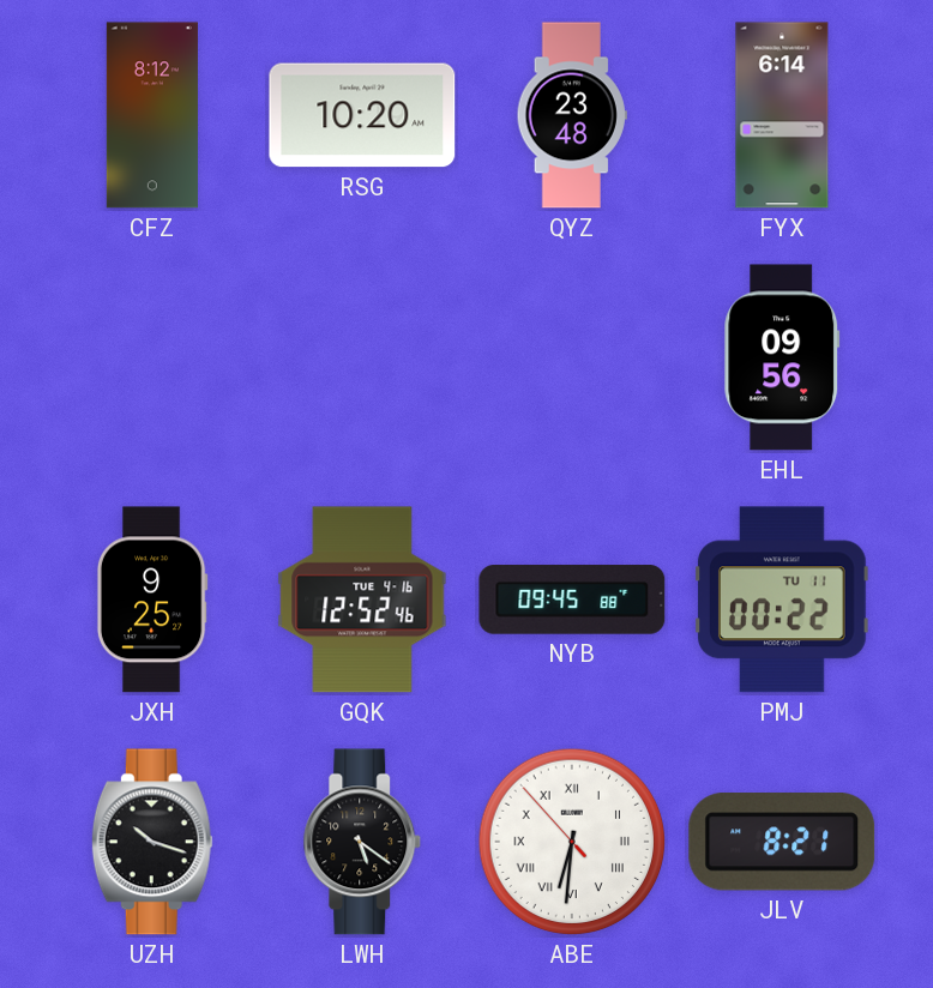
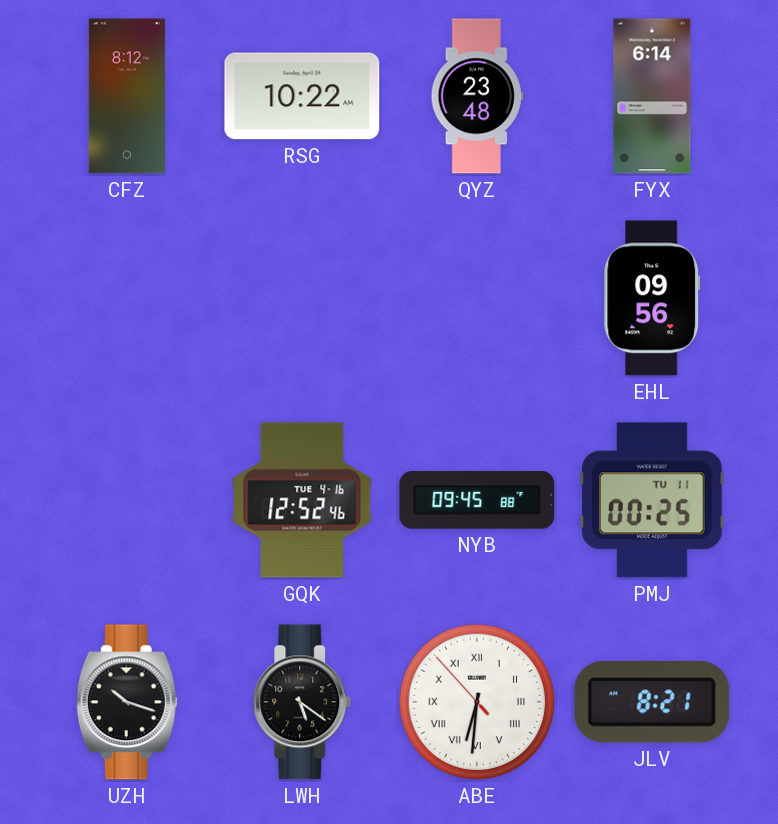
RSG: 10:20 -> 10:22 (302, 96)
JXH: 9:25 -> none (152, 600)
PMJ: 00:22 -> 00:25 (652, 500)
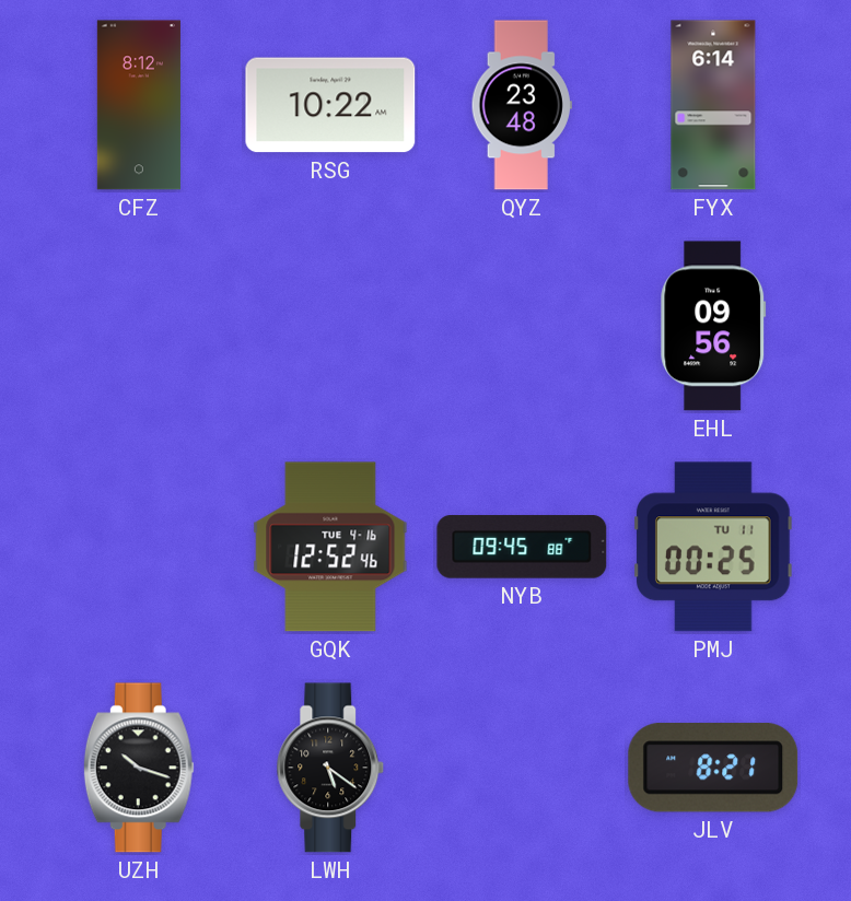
ABE: 6:30 -> none (477, 702)
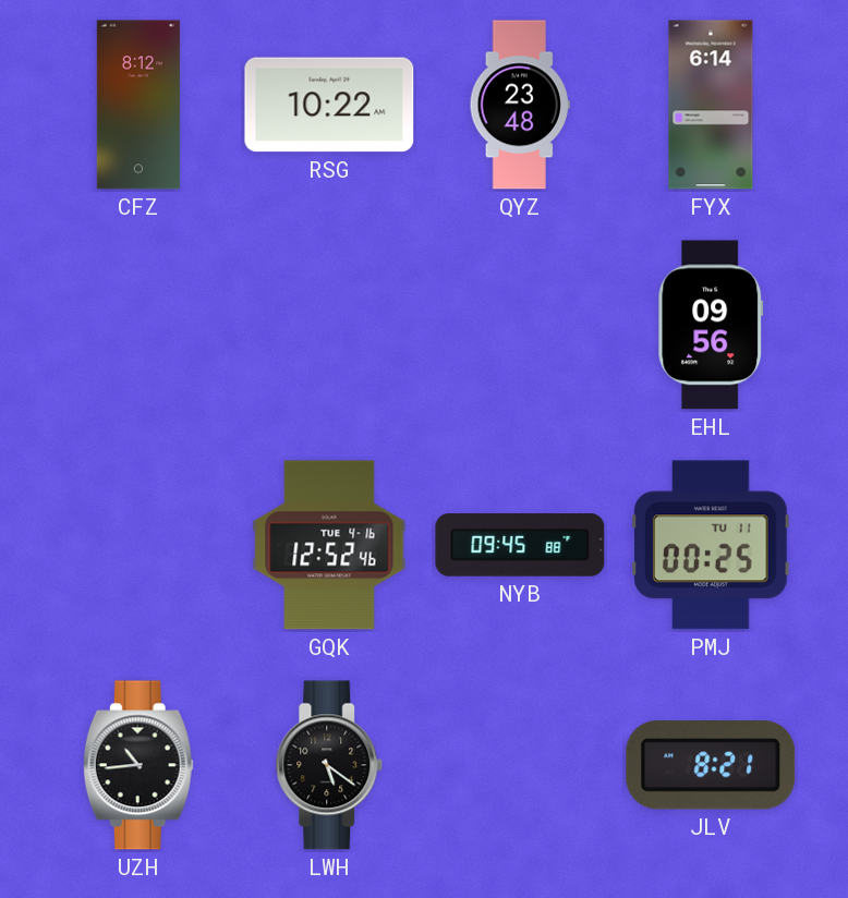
UZH: 10:18 -> 10:44 (138, 765)
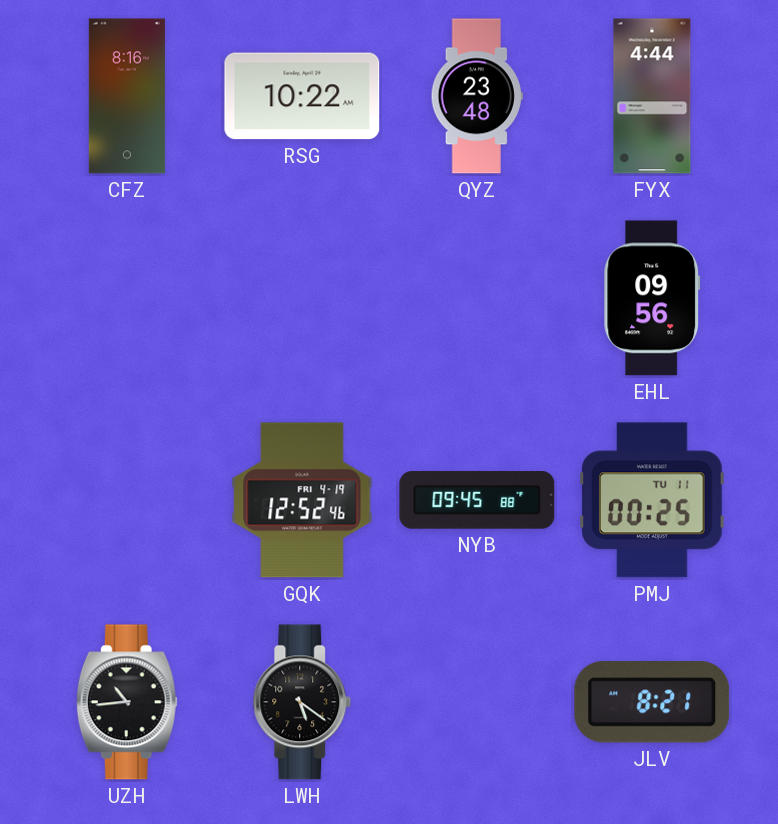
CFZ: 8:12 -> 8:16 (127, 96)
FYX: 6:14 -> 4:44 (652, 96)
GQK date: TUE 4-16 -> FRI 4-19 (302, 500)
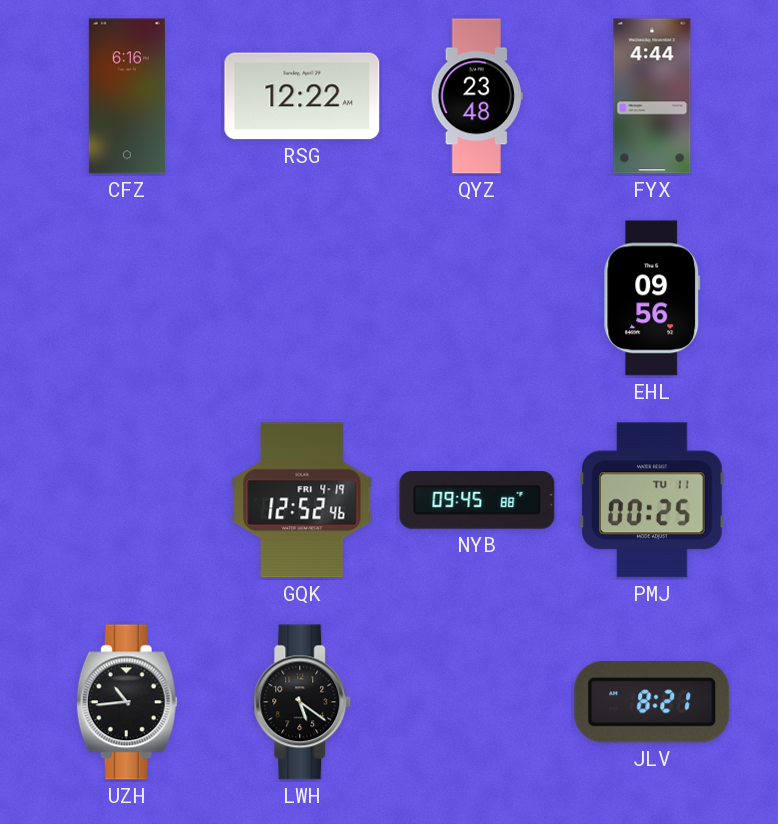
CFZ: 8:16 -> 6:16 (127, 96)
RSG: 10:22 -> 12:22 (302, 96)
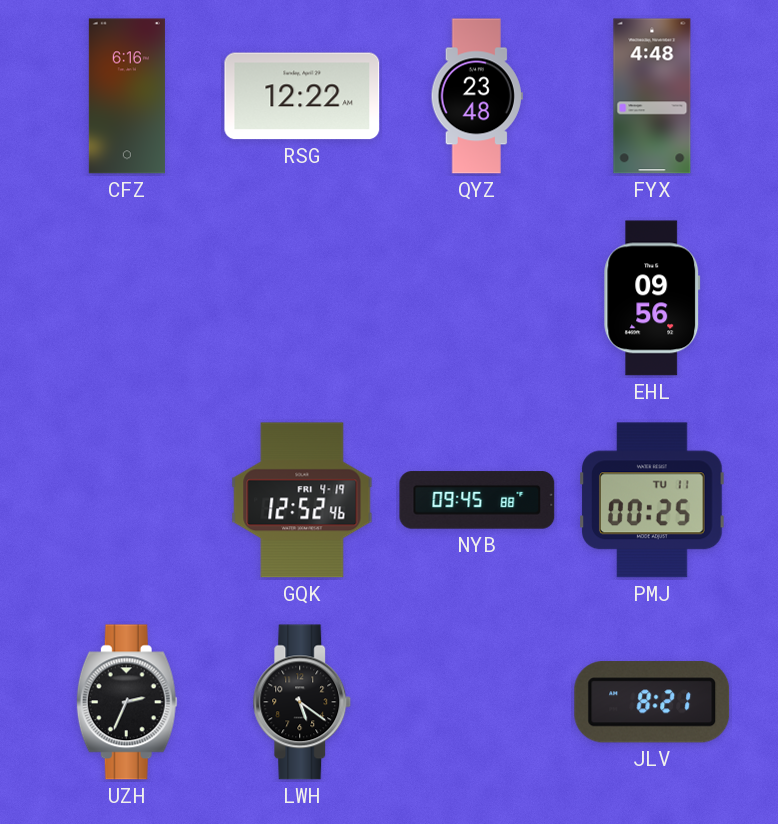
FYX: 4:44 -> 4:48 (652, 96)
UZH: 10:44 -> 2:34 (127, 702)
